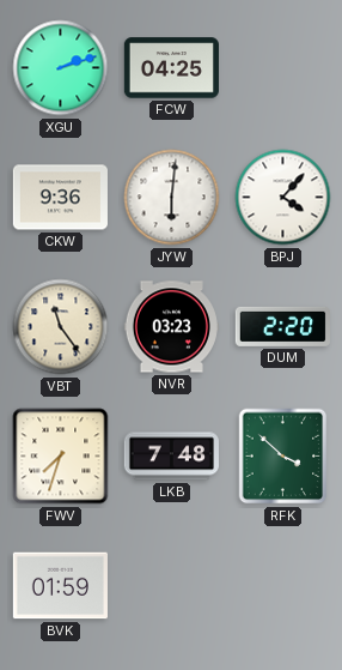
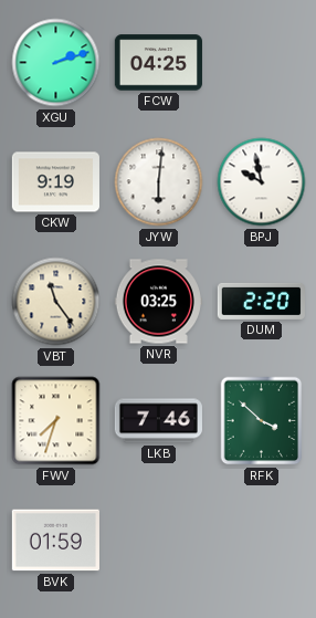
CKW: 9:36 -> 9:19 (55, 182)
BPJ: 4:07 -> 9:58 (262, 182)
NVR: 03:23 -> 03:25 (158, 302)
LKB: 7:48 -> 7:46 (158, 421)
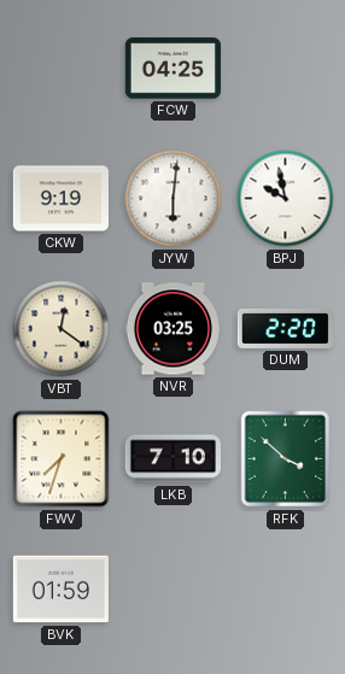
XGU: 2:12 -> none (56, 63)
VBT: 11:24 -> 12:21 (62, 329)
LKB: 7:46 -> 7:10 (172, 459)
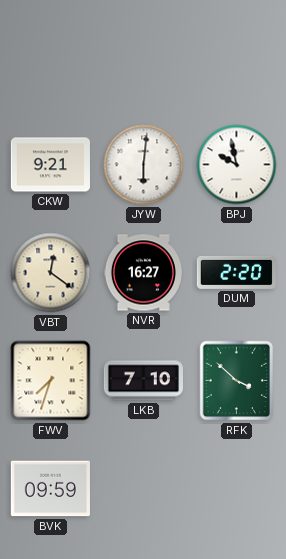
FCW: 04:25 -> none (172, 69)
CKW: 9:19 -> 9:21 (50, 165)
NVR: 03:25 -> 16:27 (143, 273)
BVK: 01:59 -> 09:59 (50, 489)
